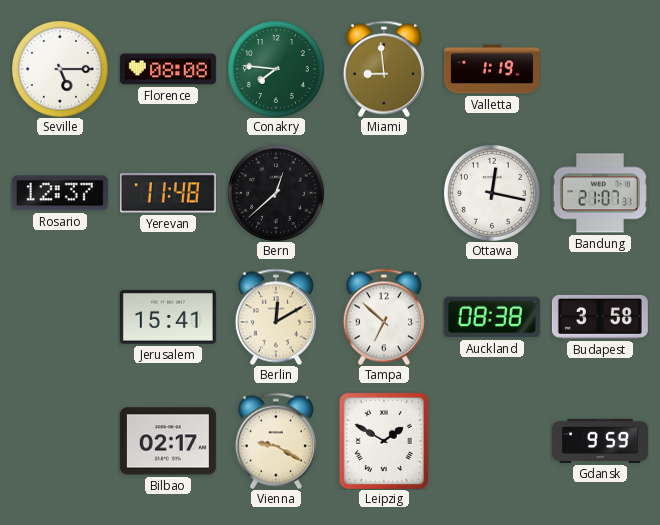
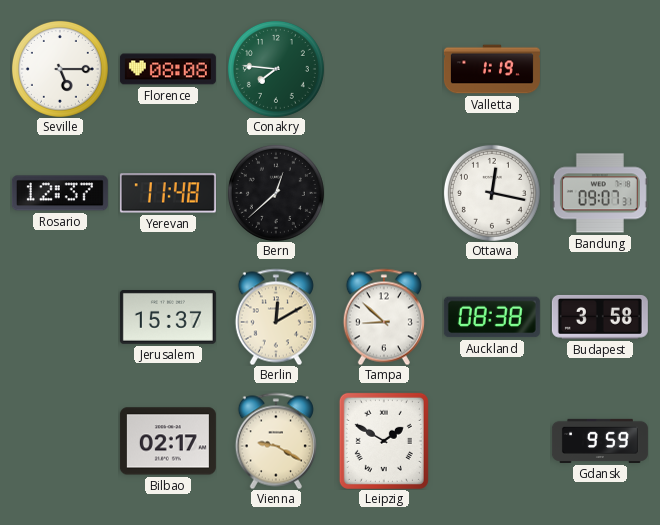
Miami: 8:59 -> none (384, 69)
Bandung: 21:07 -> 09:07 (600, 193)
Jerusalem: 15:41 -> 15:37 (168, 317)
Tampa: 6:52 -> 8:52 (384, 317)
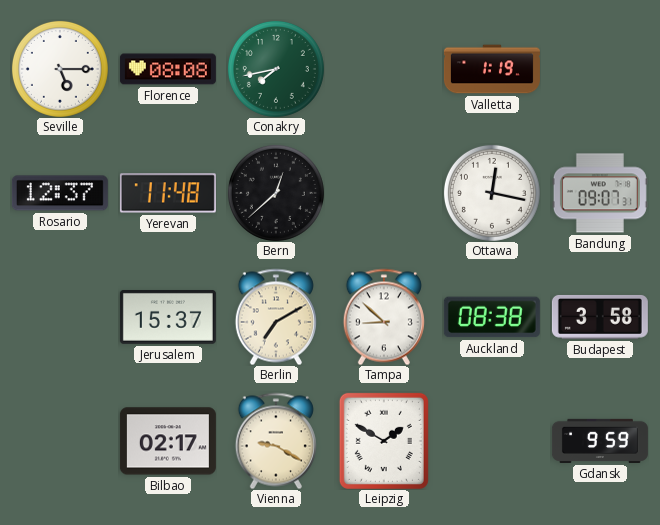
Conakry: 7:46 -> 7:43 (276, 69)
Berlin: 12:10 -> 7:10 (276, 317)
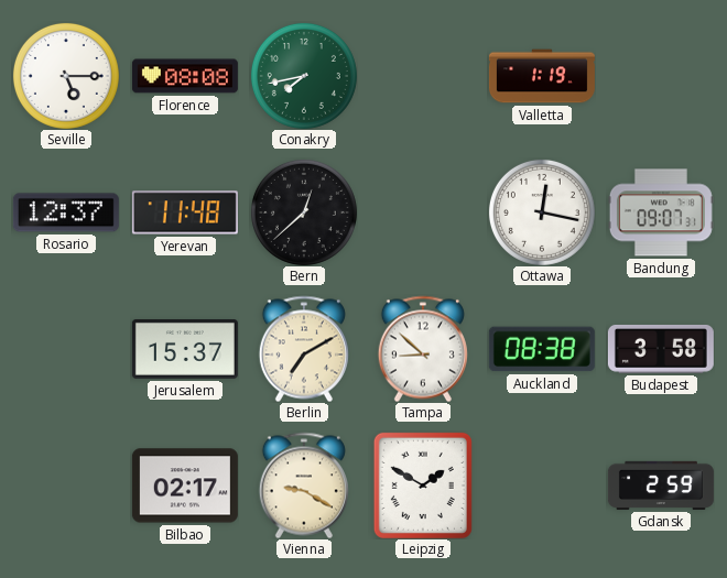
Gdansk: 9:59 -> 2:59 (661, 486)
